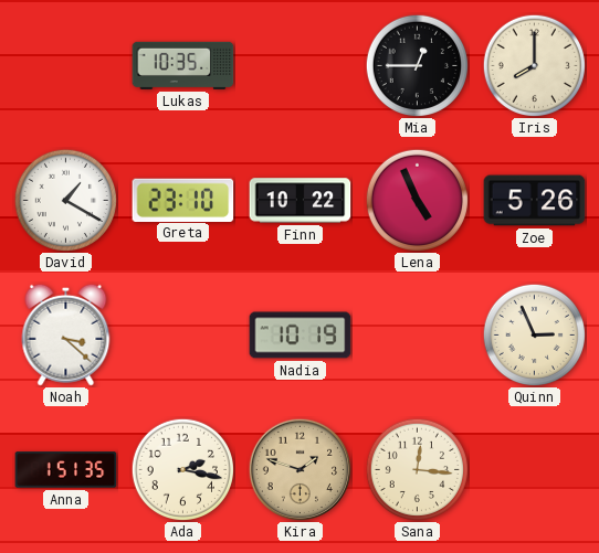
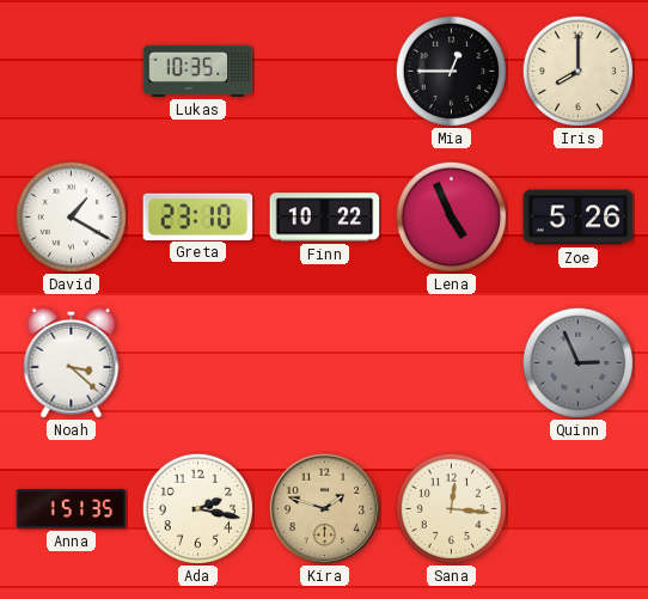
Nadia: 10:19 -> none (301, 336)
Quinn dial: cream -> grey (577, 362)
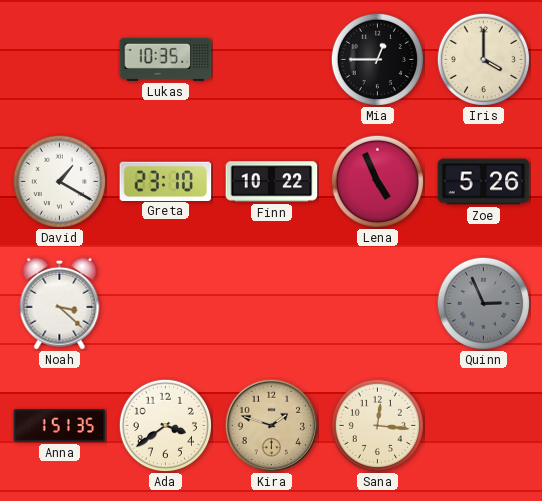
Iris: 8:00 -> 4:00 (483, 59)
Ada: 2:17 -> 3:39 (165, 425)
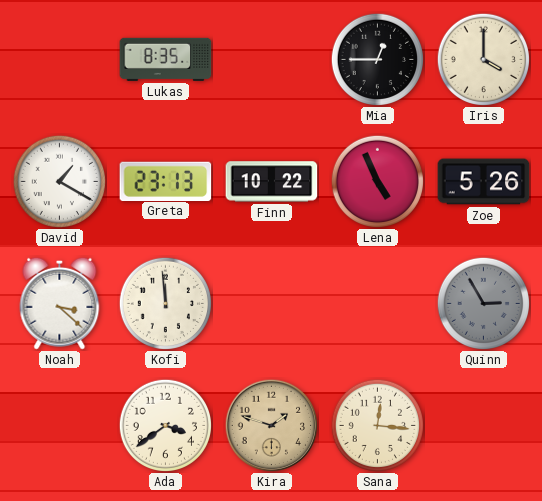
Lukas: 10:35 -> 8:35 (166, 59)
Greta: 23:10 -> 23:13 (166, 181)
Kofi: none -> 11:59 (165, 303)
Quinn: 2:56 -> 2:55 (483, 303)
Anna: 1:51 -> none (60, 426)
